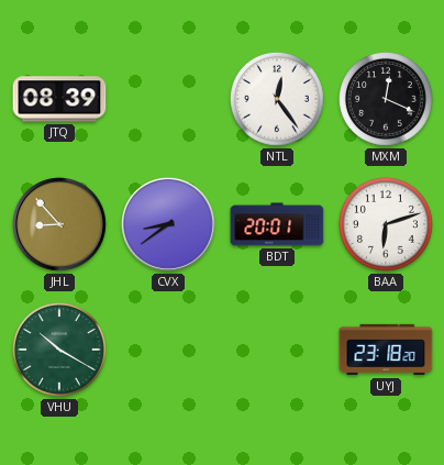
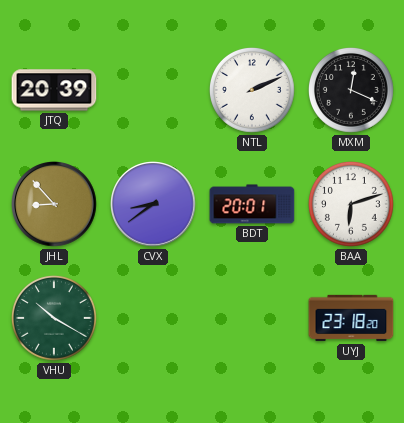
JTQ: 08:39 -> 20:39 (54, 90)
NTL: 12:24 -> 2:11 (252, 90)
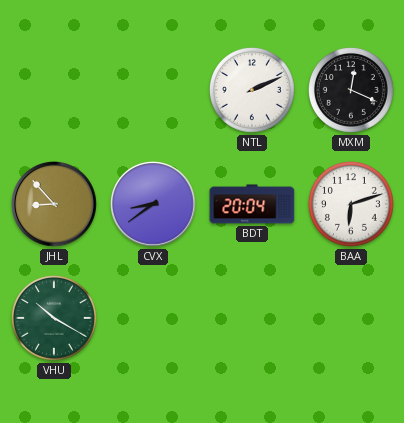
JTQ: 20:39 -> none (54, 90)
BDT: 20:01 -> 20:04 (252, 204)
UYJ: 23:18 -> none (351, 318)
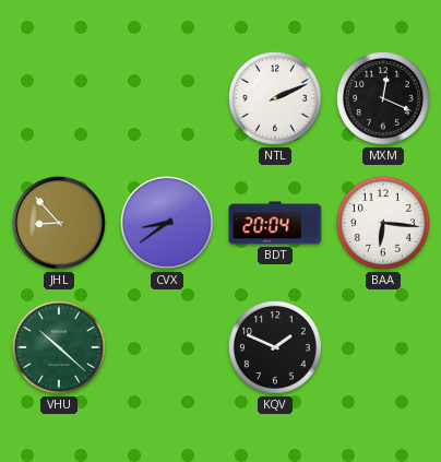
BAA: 6:12 -> 6:16 (383, 223)
VHU: 10:20 -> 10:22 (59, 347)
KQV: none -> 1:49 (275, 347)
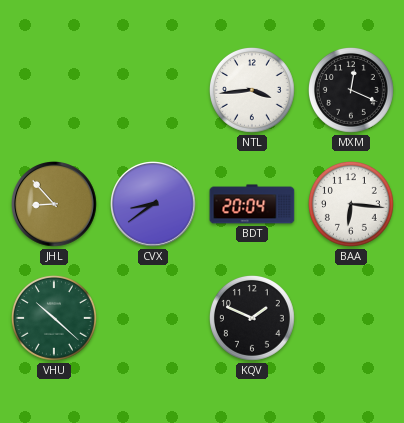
NTL: 2:11 -> 3:44 (252, 90)
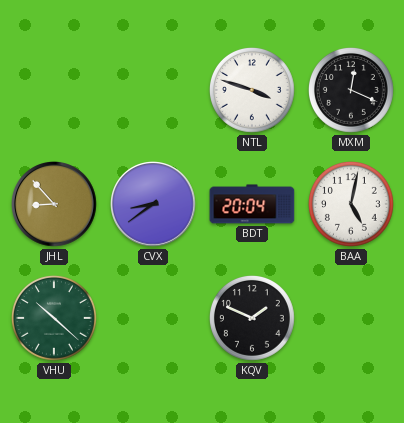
NTL: 3:44 -> 3:48 (252, 90)
BAA: 6:16 -> 5:02 (351, 204)
